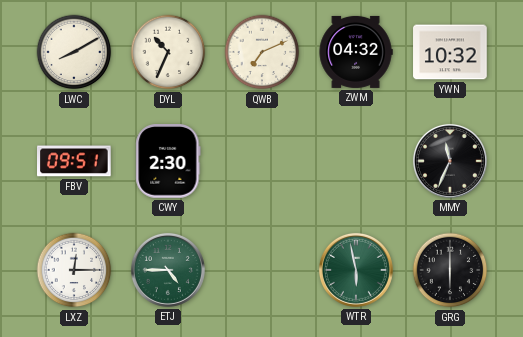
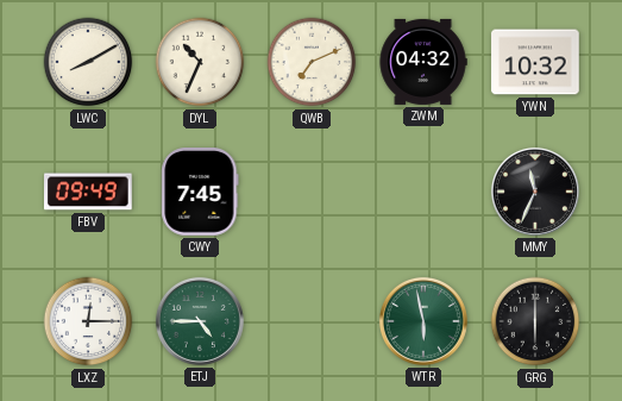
FBV: 09:51 -> 09:49 (89, 192)
CWY: 2:30 -> 7:45 (200, 192)
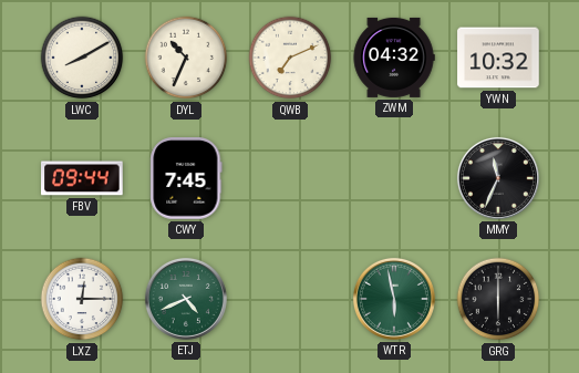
FBV: 09:49 -> 09:44 (83, 178)
ETJ: 4:45 -> 4:41 (186, 299)
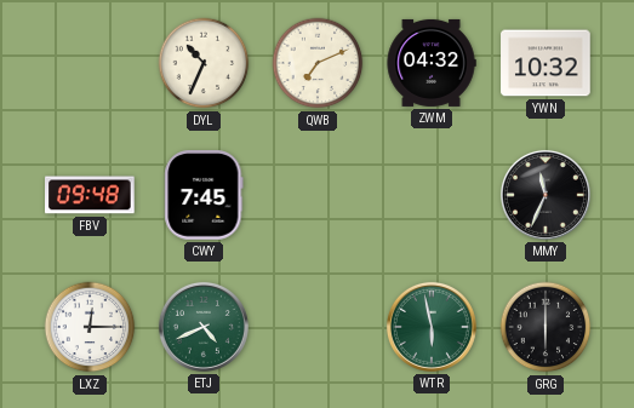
LWC: 8:10 -> none (82, 58)
FBV: 09:44 -> 09:48 (91, 195)
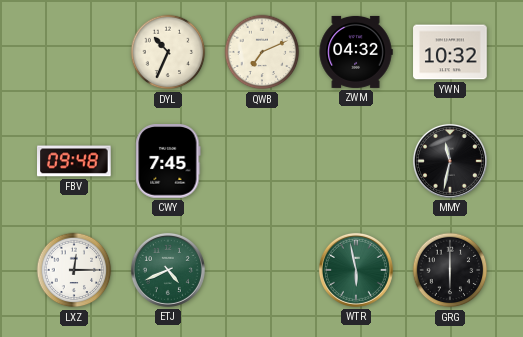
MMY: 11:34 -> 11:32 (450, 161)
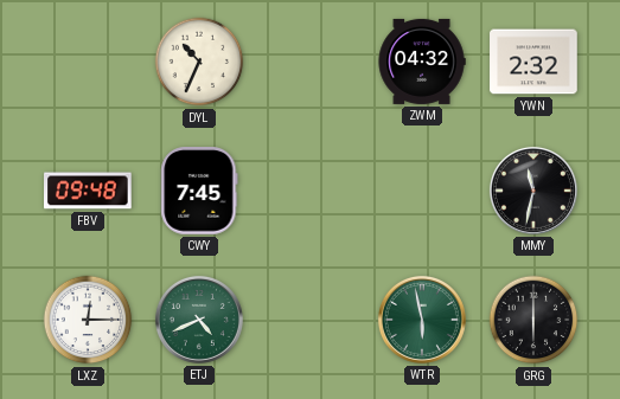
QWB: 7:11 -> none (262, 52)
YWN: 10:32 -> 2:32 (533, 62)
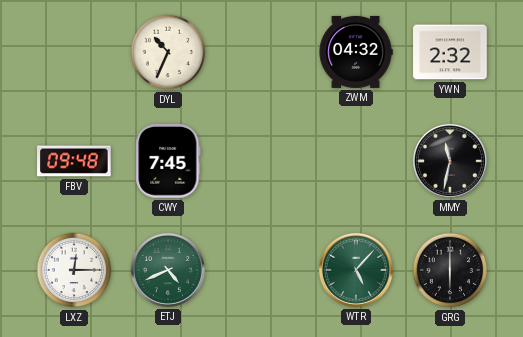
WTR: 5:58 -> 5:07 (356, 270)
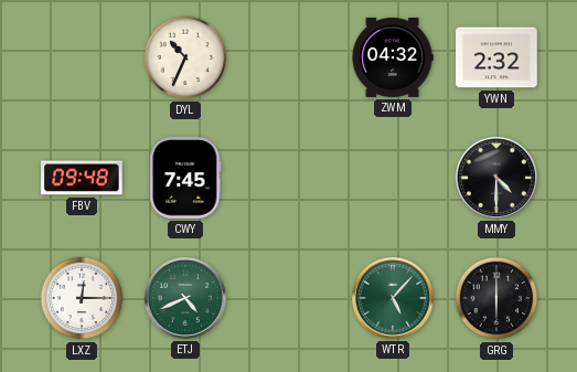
MMY: 11:32 -> 4:30 (496, 178)
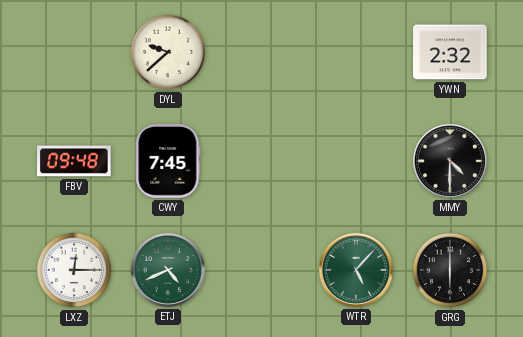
DYL: 10:34 -> 9:38 (168, 52)
ZWM: 04:32 -> none (393, 57)
